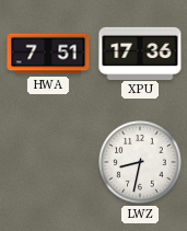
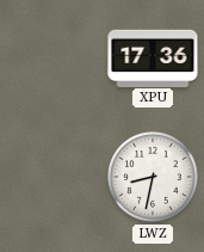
HWA: 7:51 -> none (48, 54)
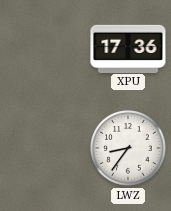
LWZ: 8:32 -> 8:36 (128, 148)
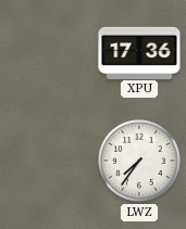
LWZ: 8:36 -> 7:36 (139, 161)
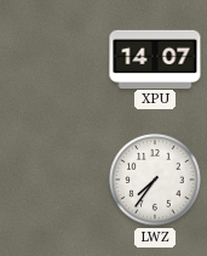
XPU: 17:36 -> 14:07 (155, 58)
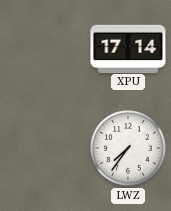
XPU: 14:07 -> 17:14 (128, 48)
